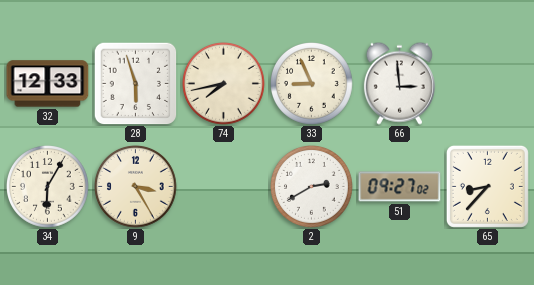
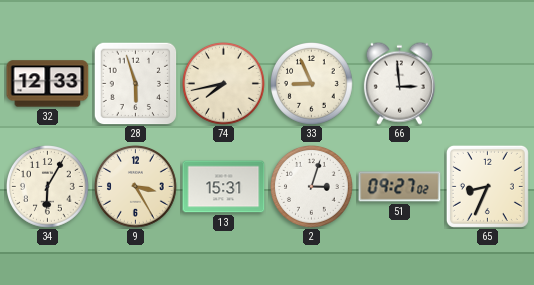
13: none -> 15:31 (224, 187)
2: 2:40 -> 3:03 (312, 187)
65: 8:37 -> 8:34 (487, 186)
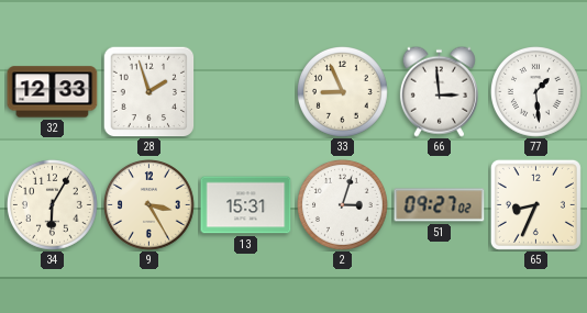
28: 5:57 -> 1:57 (148, 91)
74: 7:43 -> none (224, 84)
77: none -> 1:29 (536, 92)
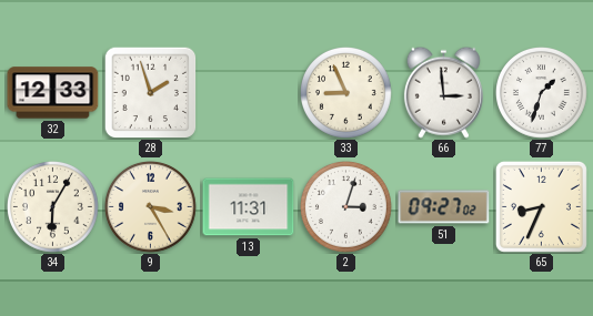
77: 1:29 -> 1:33 (542, 93)
13: 15:31 -> 11:31 (249, 207)
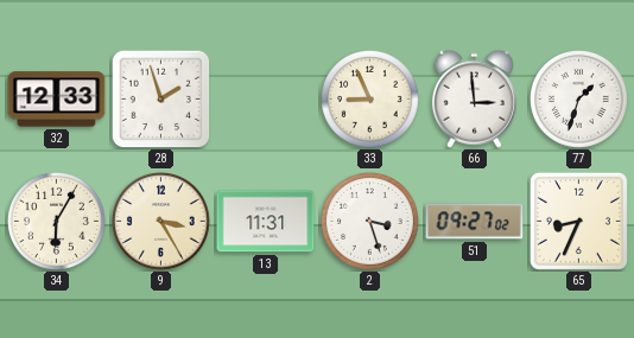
2: 3:03 -> 3:27 (370, 222)
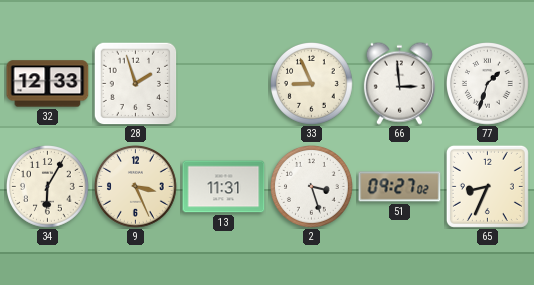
9: 3:25 -> 3:26 (136, 187)
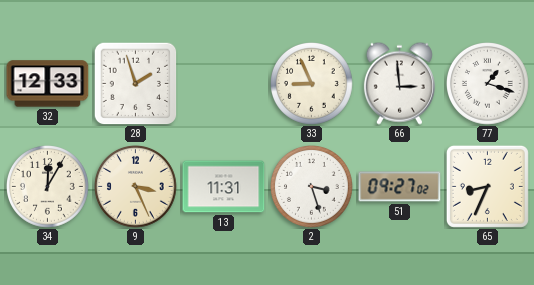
77: 1:33 -> 1:18 (488, 84)
34: 6:05 -> 12:05 (48, 187)
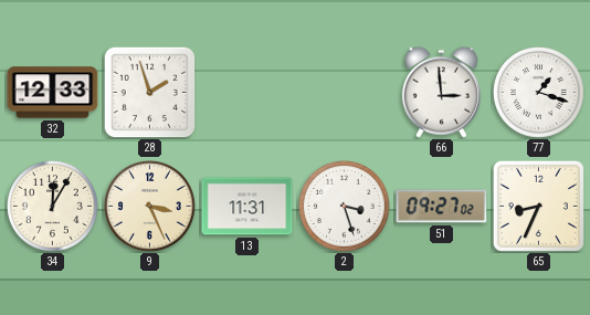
33: 8:56 -> none (312, 84)
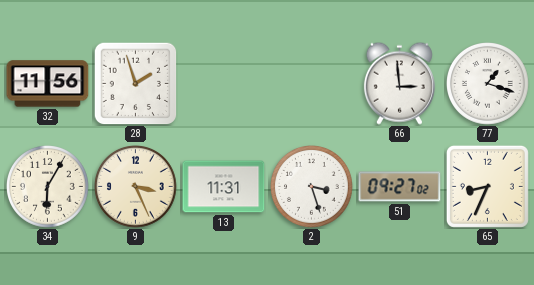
32: 12:33 -> 11:56 (48, 84)
34: 12:05 -> 6:05 (48, 187)
